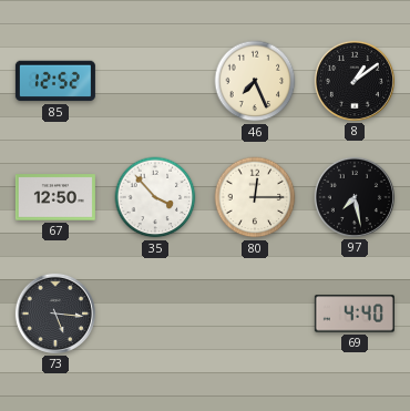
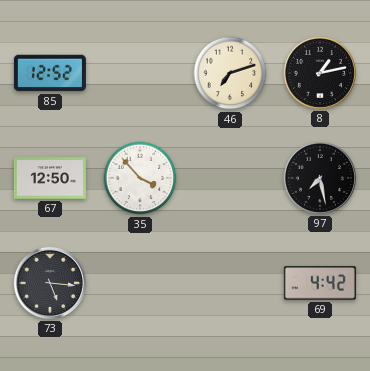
46: 7:26 -> 7:12 (230, 73)
8: 1:09 -> 1:13 (320, 73)
80: 12:15 -> none (255, 197)
69: 4:40 -> 4:42 (320, 283)
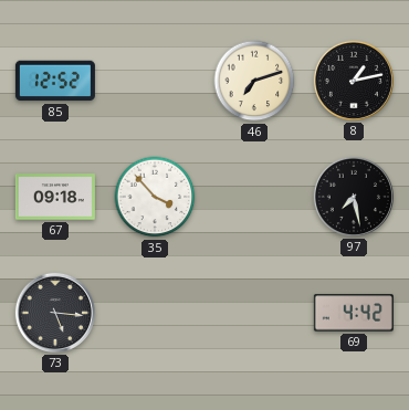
67: 12:50 -> 09:18 (55, 197)
